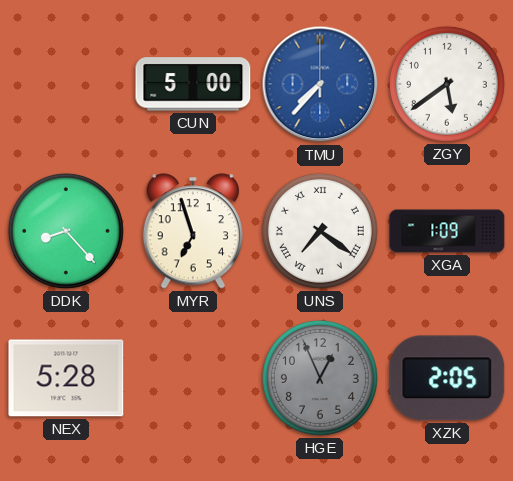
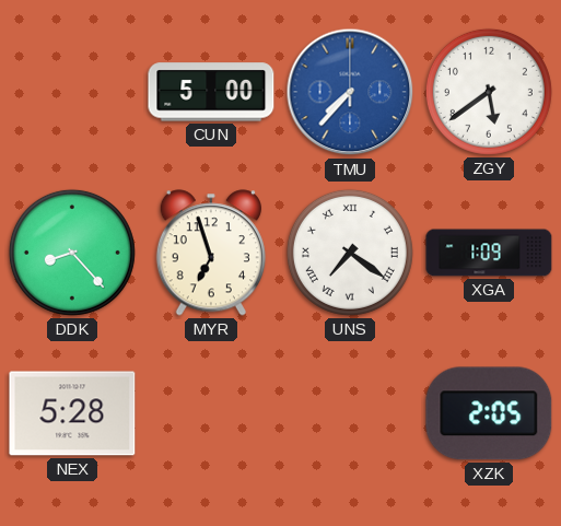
HGE: 12:56 -> none (320, 378)
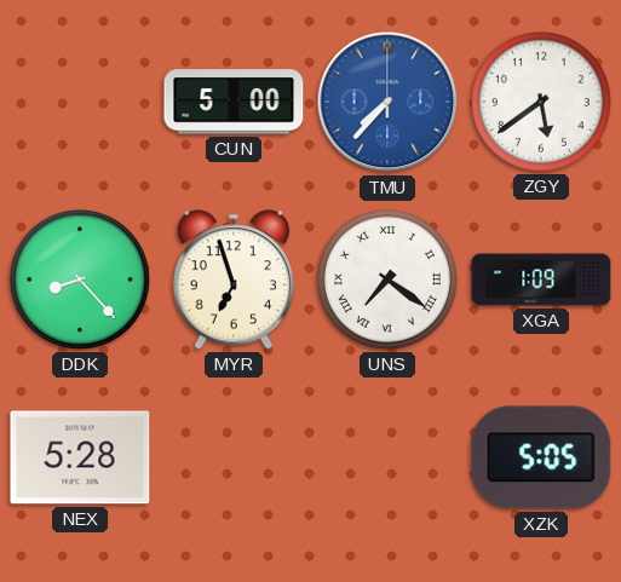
XZK: 2:05 -> 5:05 (541, 457)
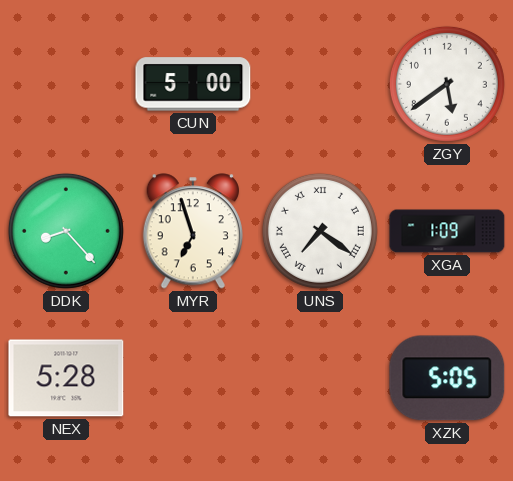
TMU: 7:37 -> none (387, 102)
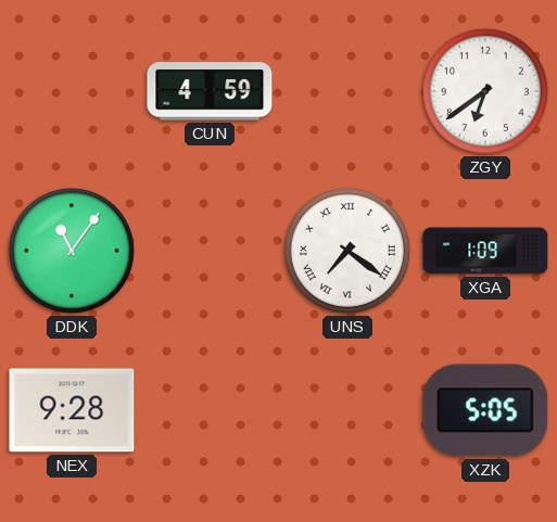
CUN: 5:00 -> 4:59 (210, 91)
ZGY: 5:39 -> 6:39 (485, 91)
DDK: 8:23 -> 11:06 (72, 251)
MYR: 6:57 -> none (193, 231)
NEX: 5:28 -> 9:28 (72, 410)
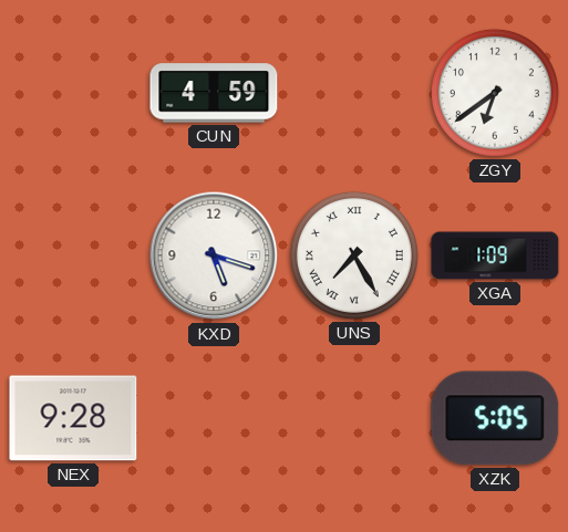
DDK: 11:06 -> none (72, 251)
KXD: none -> 5:18 (214, 255)
UNS: 7:21 -> 7:25 (354, 255)
